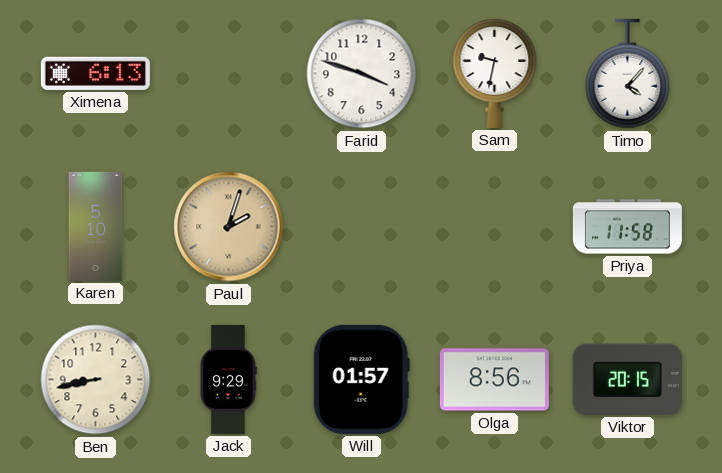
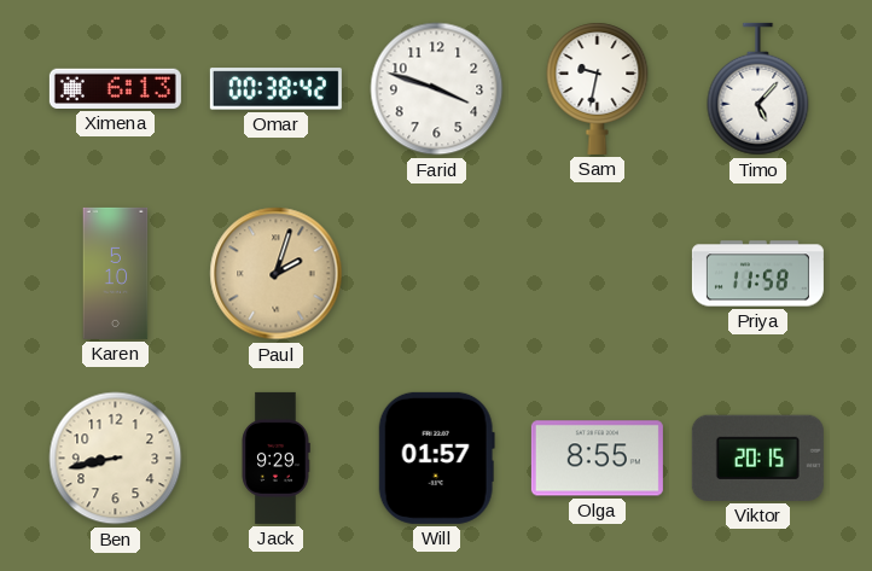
Omar: none -> 00:38 (275, 89)
Timo: 4:07 -> 5:07 (758, 89)
Olga: 8:56 -> 8:55 (597, 459)
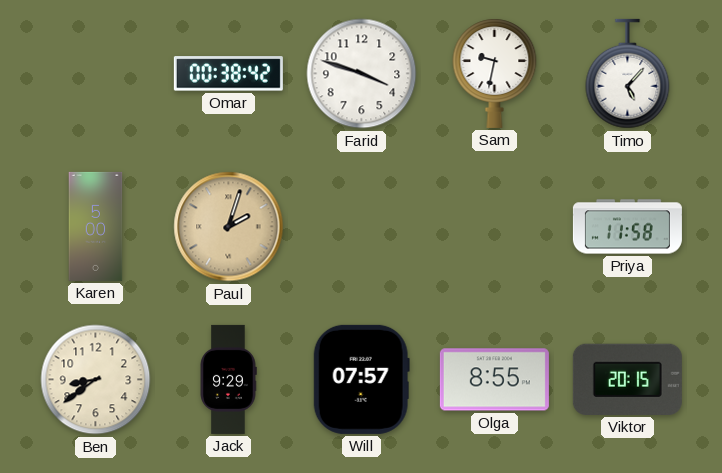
Ximena: 6:13 -> none (115, 88)
Karen: 5:10 -> 5:00 (96, 226)
Ben: 8:43 -> 8:39 (96, 380)
Will: 01:57 -> 07:57 (361, 379)
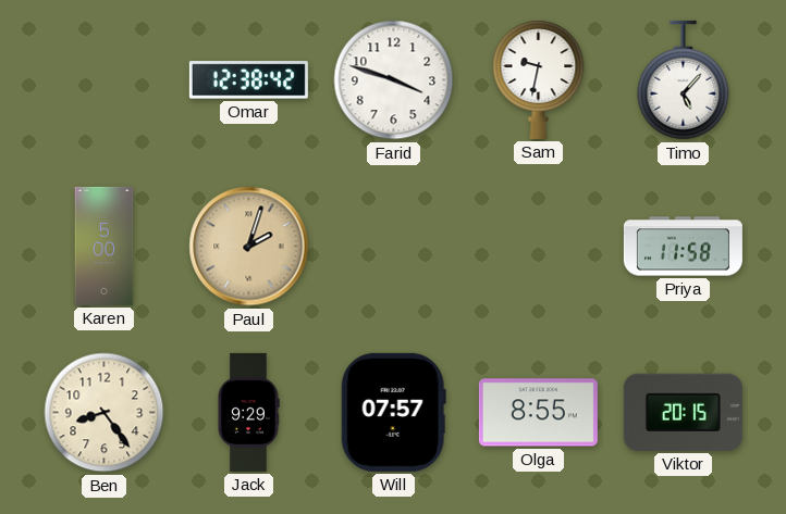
Omar: 00:38 -> 12:38 (248, 80)
Ben: 8:39 -> 8:24 (105, 413)
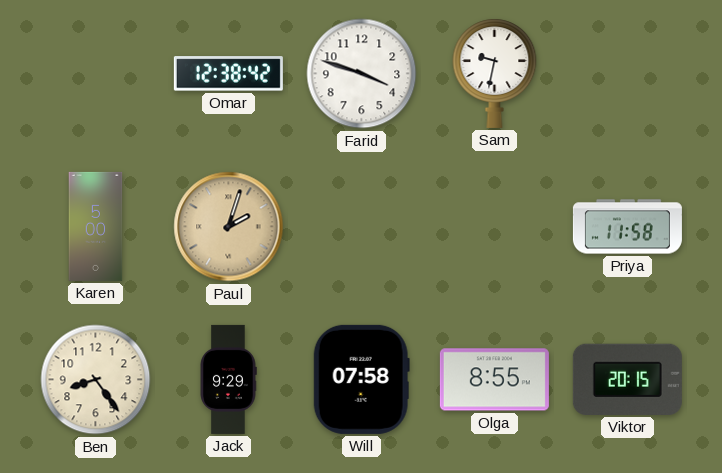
Timo: 5:07 -> none (684, 80)
Will: 07:57 -> 07:58 (361, 379)
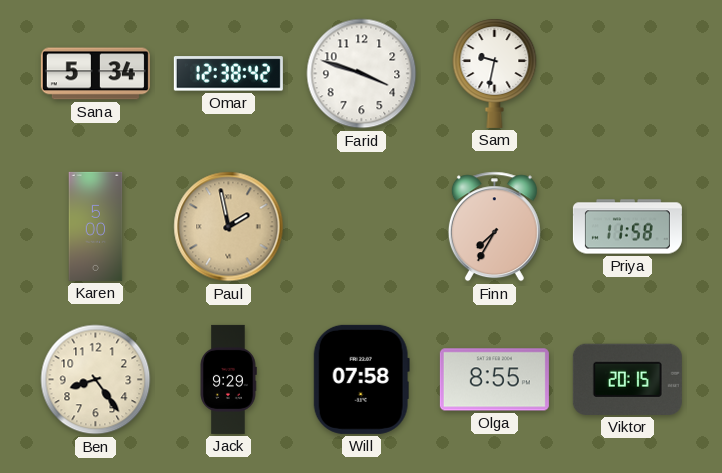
Sana: none -> 5:34 (95, 74)
Paul: 2:03 -> 1:58 (229, 227)
Finn: none -> 7:35 (494, 227)
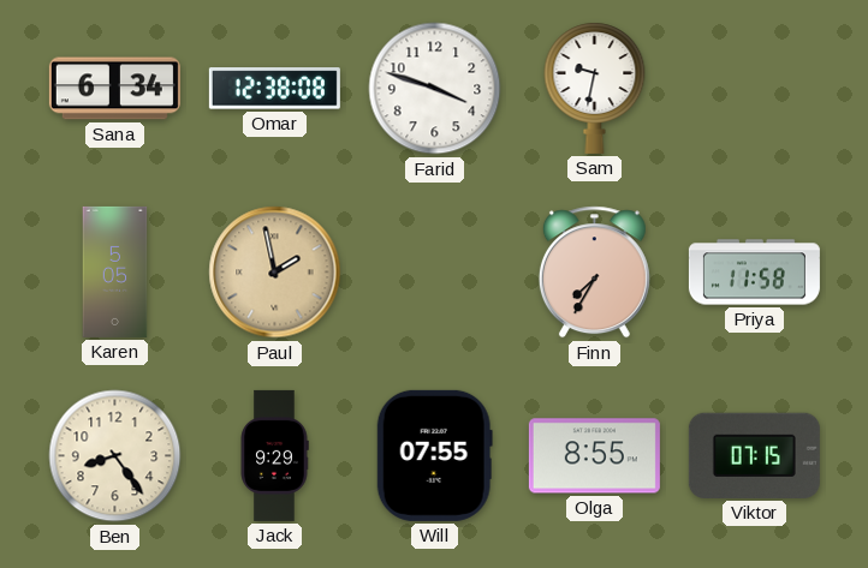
Sana: 5:34 -> 6:34 (114, 89)
Omar: 12:38:42 -> 12:38:08 (274, 89)
Karen: 5:00 -> 5:05 (115, 271)
Will: 07:58 -> 07:55 (434, 455)
Viktor: 20:15 -> 07:15 (754, 455)
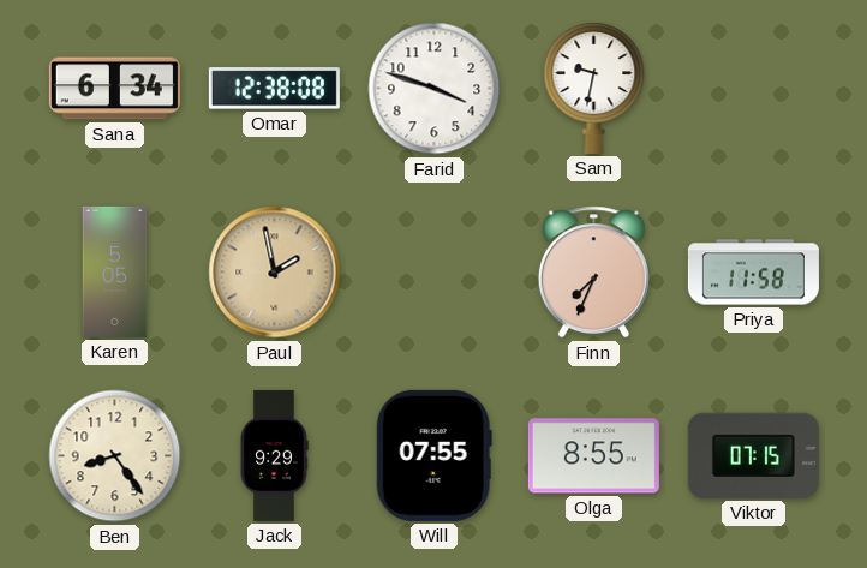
Finn: 7:35 -> 7:34 (593, 273)
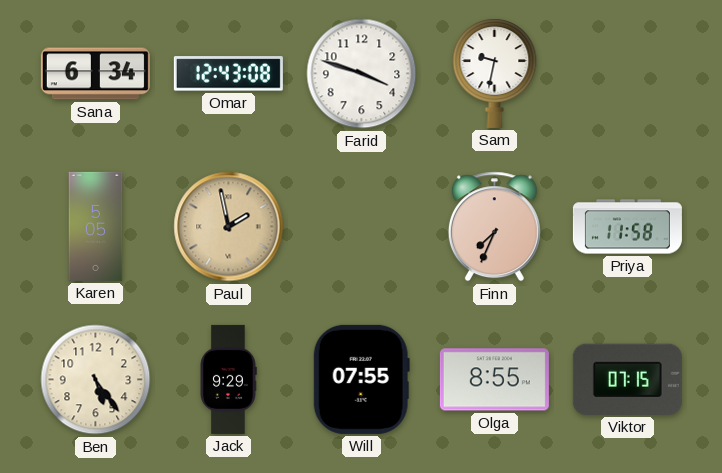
Omar: 12:38 -> 12:43 (228, 74)
Ben: 8:24 -> 5:24 (96, 380)
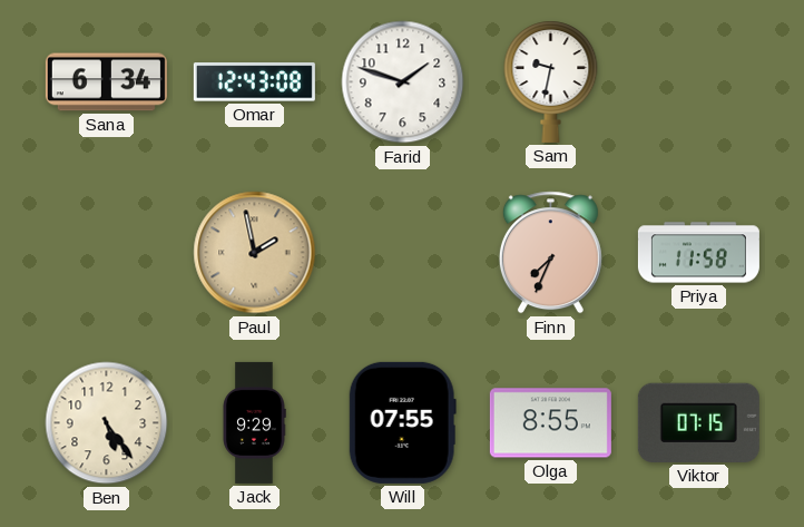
Farid: 3:48 -> 1:48 (403, 82)
Karen: 5:05 -> none (96, 226)
